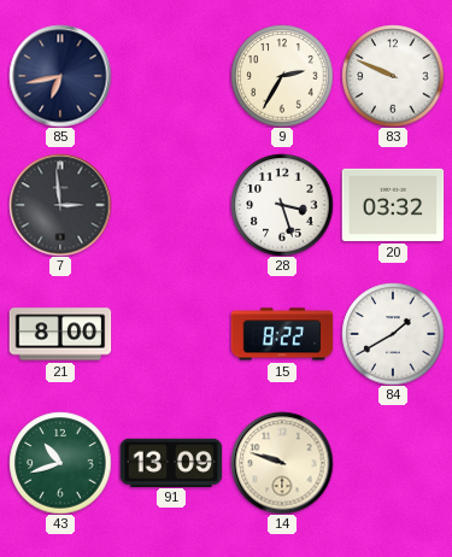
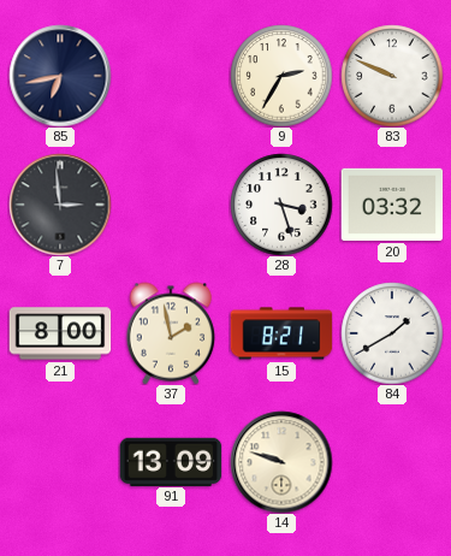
37: none -> 1:58 (171, 333)
15: 8:22 -> 8:21 (281, 333)
43: 10:42 -> none (60, 463)
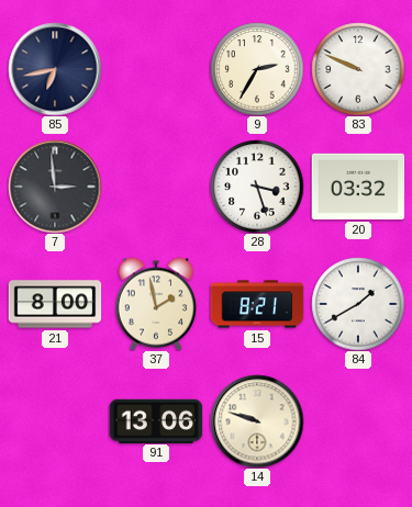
91: 13:09 -> 13:06 (156, 420)
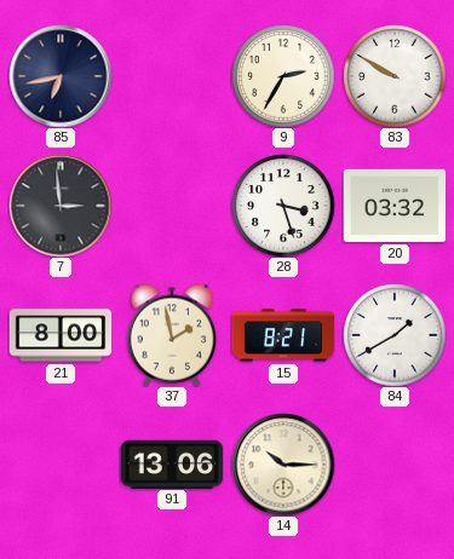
83: 9:49 -> 9:50 (395, 76)
14: 9:48 -> 10:15 (283, 465)
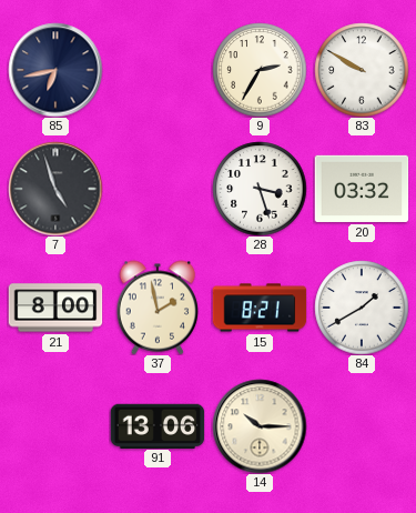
7: 2:59 -> 4:57 (55, 189)
